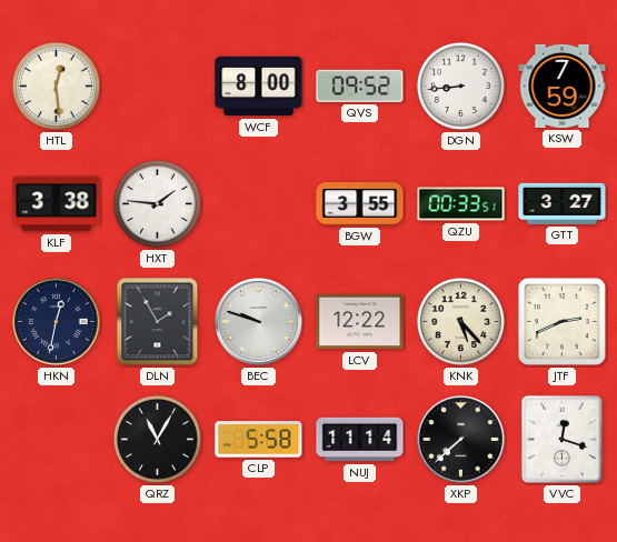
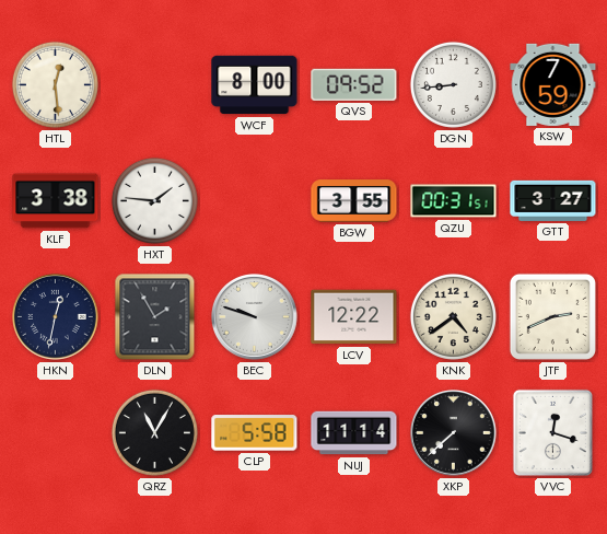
QZU: 00:33 -> 00:31 (454, 201)
KNK: 5:23 -> 4:39 (453, 316)
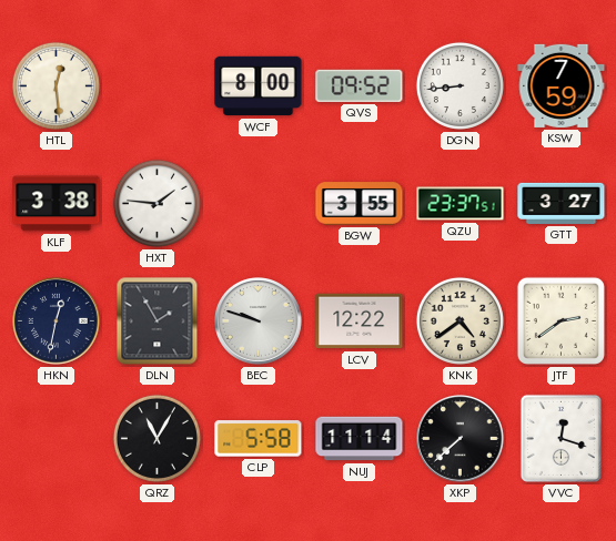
QZU: 00:31 -> 23:37 (461, 204)
JTF: 2:41 -> 2:39 (561, 320)
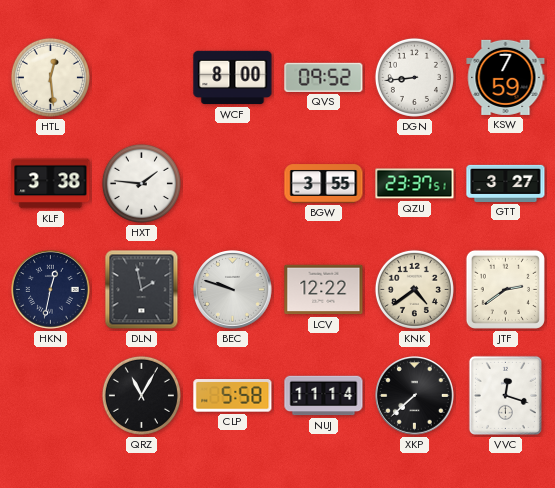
DLN: 1:55 -> 1:58 (142, 290)
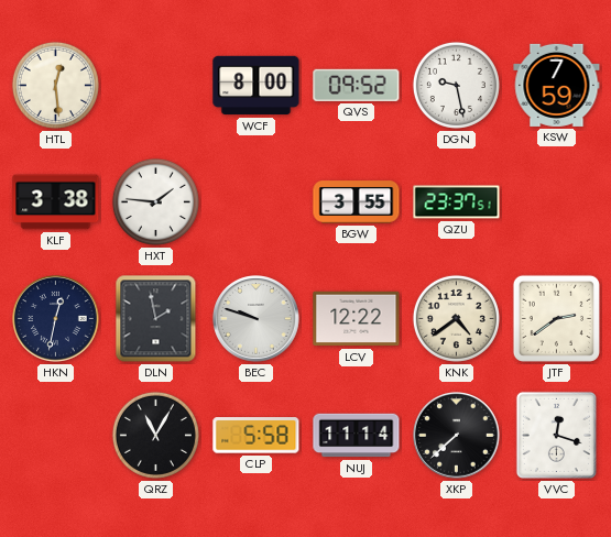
DGN: 8:44 -> 9:28 (456, 85)
GTT: 3:27 -> none (506, 183)
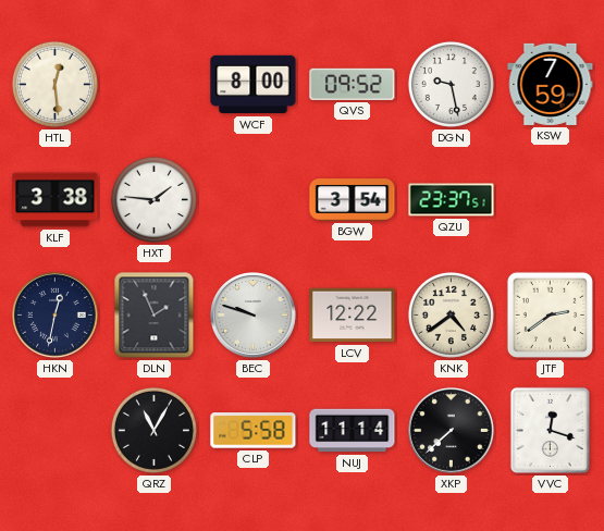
BGW: 3:55 -> 3:54 (353, 200)
DLN: 1:58 -> 1:56 (155, 316)
